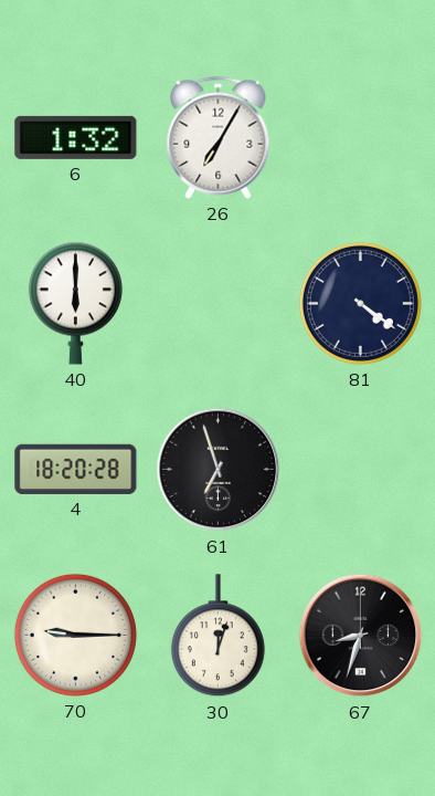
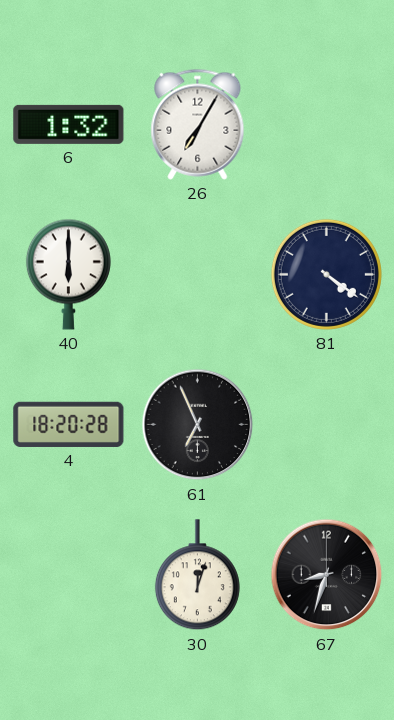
61: 6:57 -> 6:56 (198, 425)
70: 9:15 -> none (75, 635)
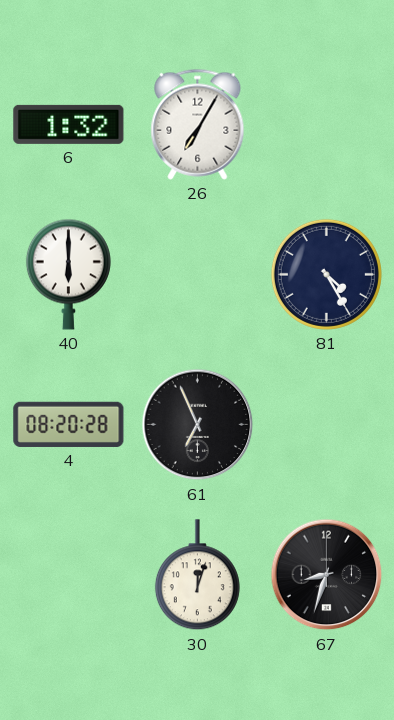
81: 4:21 -> 4:25 (326, 274)
4: 18:20 -> 08:20 (69, 424)
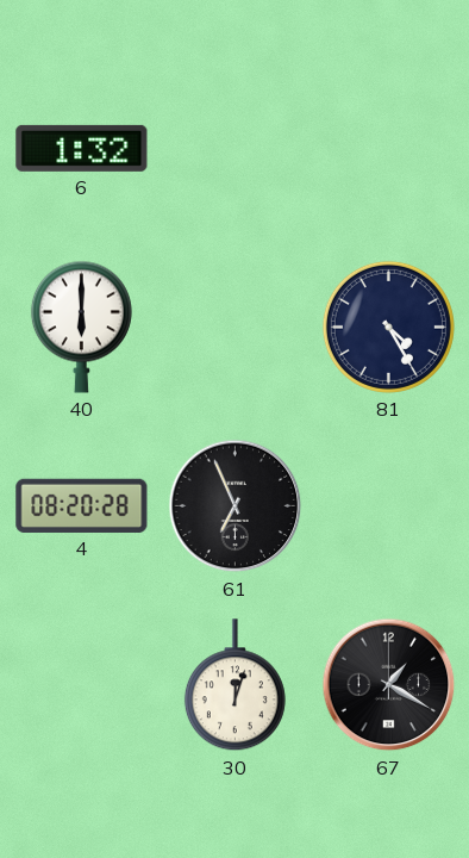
26: 7:05 -> none (198, 124)
67: 8:33 -> 1:20 (389, 685)
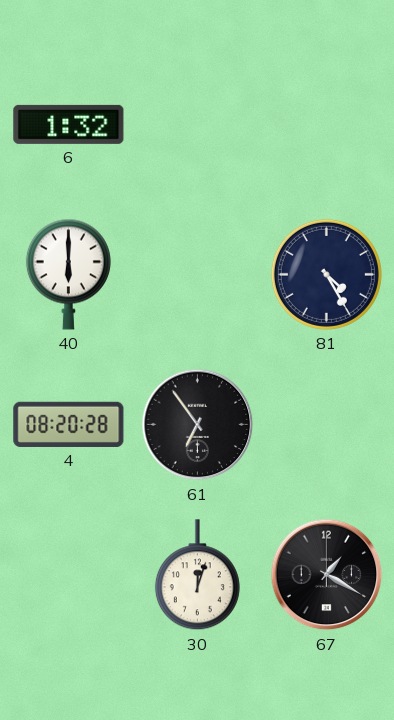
61: 6:56 -> 6:54 (198, 425)
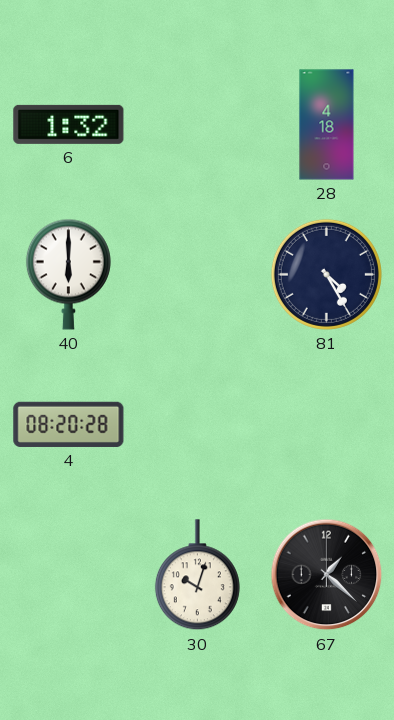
28: none -> 4:18 (327, 125)
61: 6:54 -> none (198, 425)
30: 12:03 -> 10:03 (197, 575)
67: 1:20 -> 1:22 (327, 575)
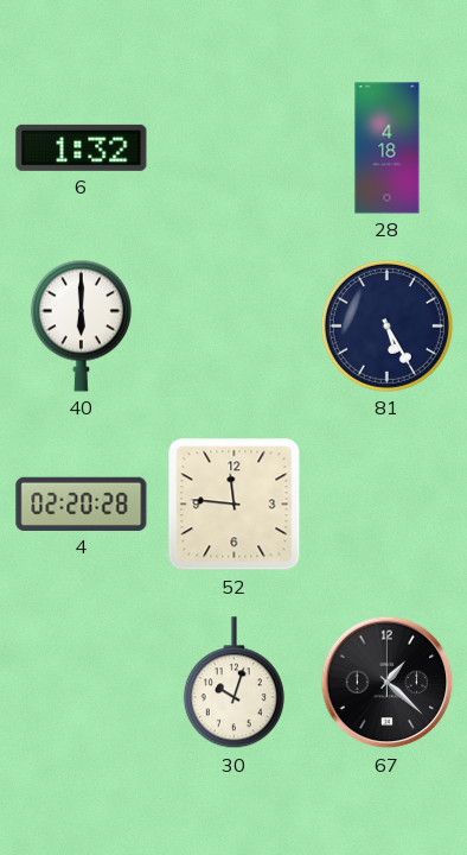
81: 4:25 -> 5:25 (386, 325)
4: 08:20 -> 02:20 (82, 503)
52: none -> 11:46 (235, 505)
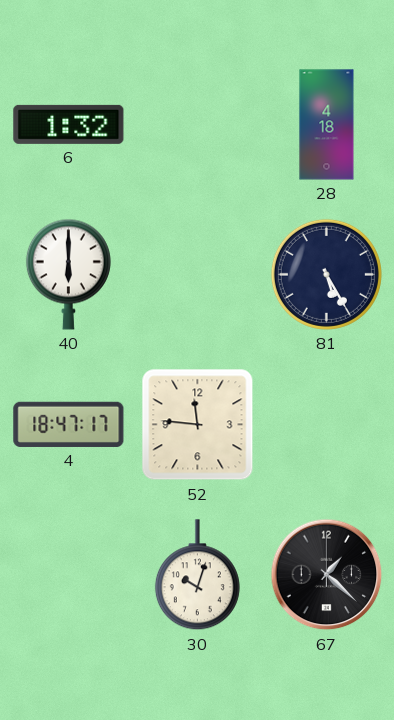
4: 02:20 -> 18:47 (69, 424)
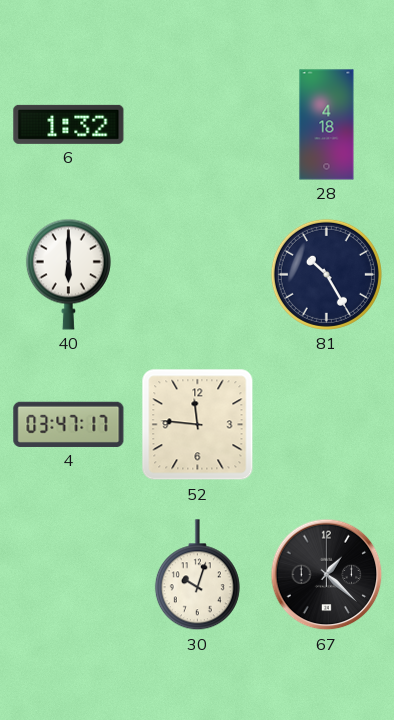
81: 5:25 -> 10:25 (326, 274)
4: 18:47 -> 03:47 (69, 424)
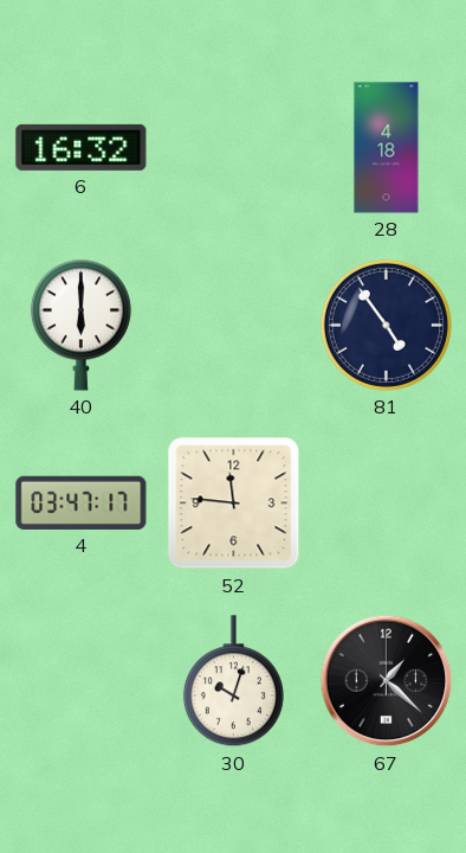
6: 1:32 -> 16:32 (82, 147)
81: 10:25 -> 4:54 (386, 325)
